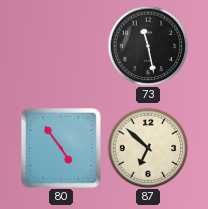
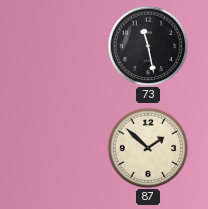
80: 4:54 -> none (61, 148)
87: 6:52 -> 1:52 (148, 148)
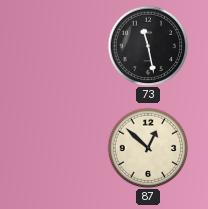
87: 1:52 -> 12:52 (148, 148)
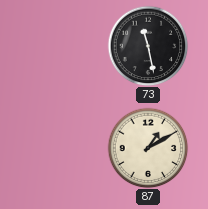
87: 12:52 -> 1:10 (148, 148)
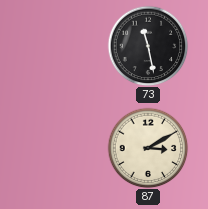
87: 1:10 -> 3:10 (148, 148)
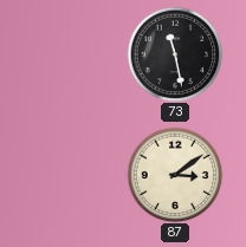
87: 3:10 -> 3:09 (175, 175)
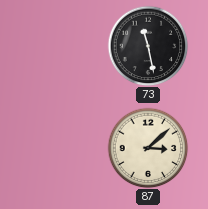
87: 3:09 -> 3:08 (148, 148)
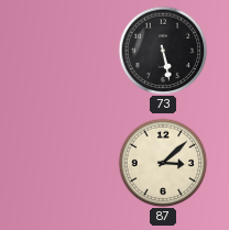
73: 11:28 -> 5:28 (163, 51)
